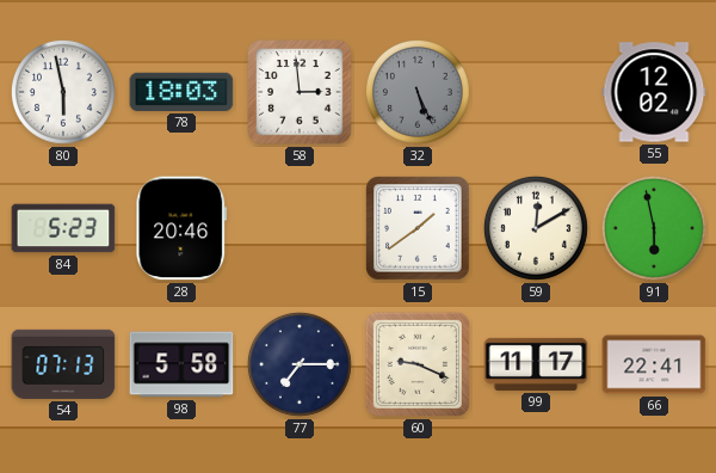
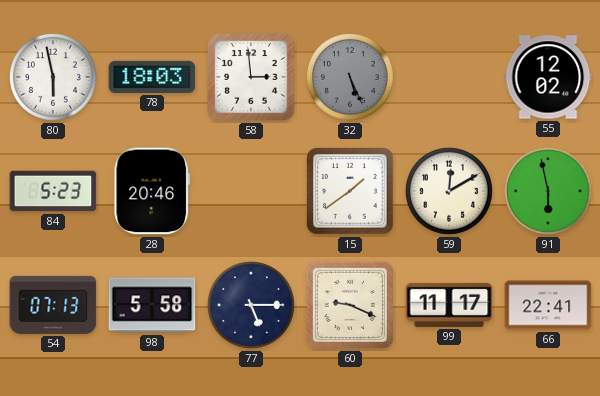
77: 7:15 -> 5:15 (251, 305)
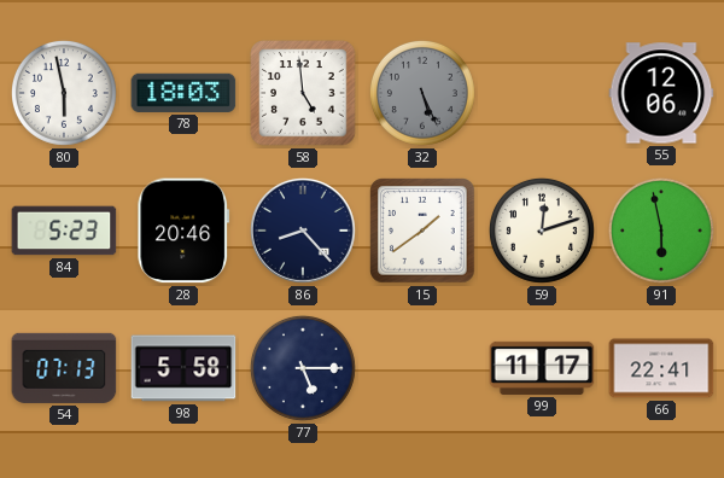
58: 2:59 -> 4:59 (303, 93)
55: 12:02 -> 12:06 (661, 93)
86: none -> 8:23 (303, 231)
59: 12:10 -> 12:12 (542, 231)
60: 9:19 -> none (350, 305)
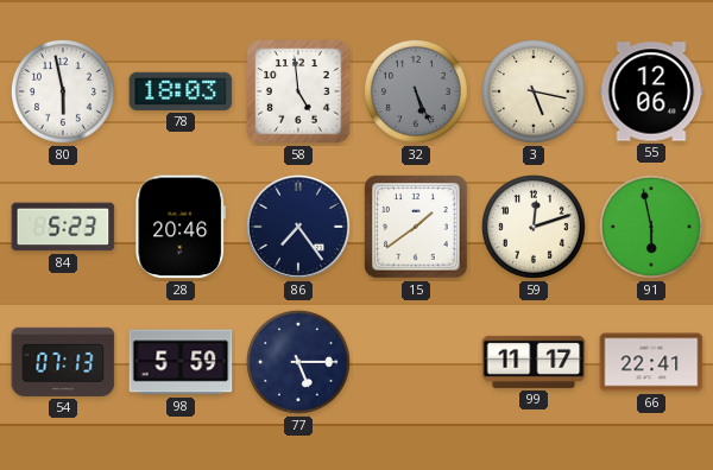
3: none -> 5:17 (534, 91)
86: 8:23 -> 7:24 (298, 227)
98: 5:58 -> 5:59 (181, 362)
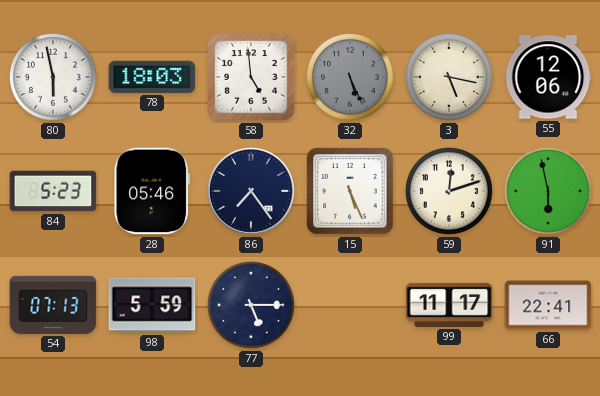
28: 20:46 -> 05:46 (152, 191)
15: 1:39 -> 5:26 (350, 191)
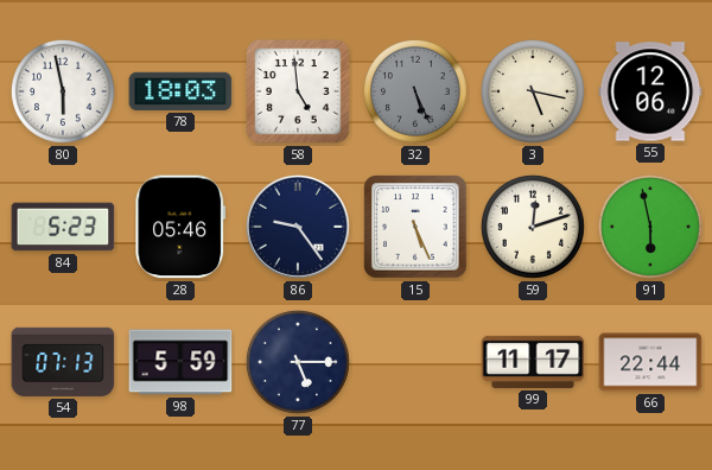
86: 7:24 -> 9:24 (298, 227)
66: 22:41 -> 22:44 (650, 362)
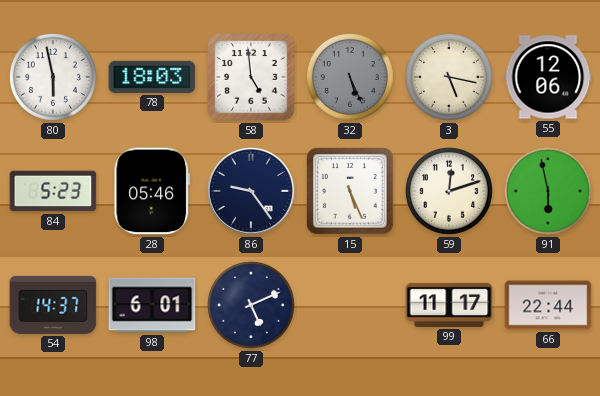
54: 07:13 -> 14:37 (53, 305)
98: 5:59 -> 6:01 (152, 305)
77: 5:15 -> 5:11 (251, 305)
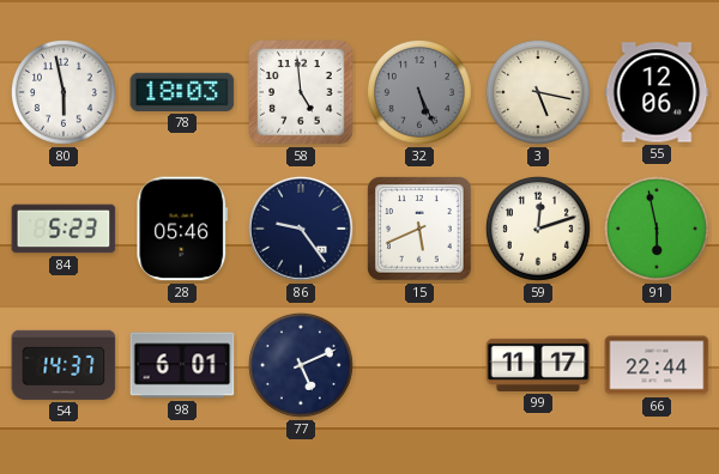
15: 5:26 -> 5:41 (419, 229)
